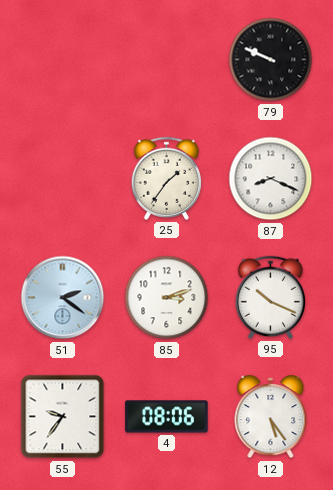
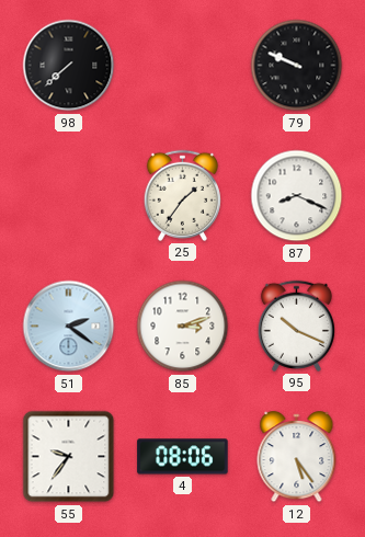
98: none -> 7:38 (69, 66)
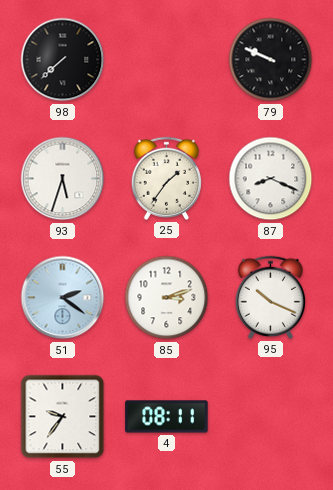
93: none -> 5:33 (63, 179)
4: 08:06 -> 08:11 (167, 417)
12: 5:24 -> none (297, 457)
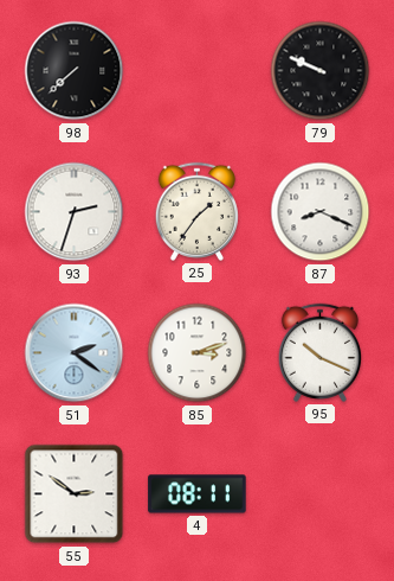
93: 5:33 -> 2:33 (75, 212)
55: 9:36 -> 2:51 (75, 494)
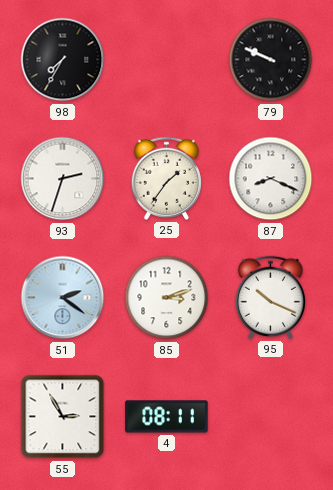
98: 7:38 -> 7:35 (63, 60)
55: 2:51 -> 2:55 (63, 417)
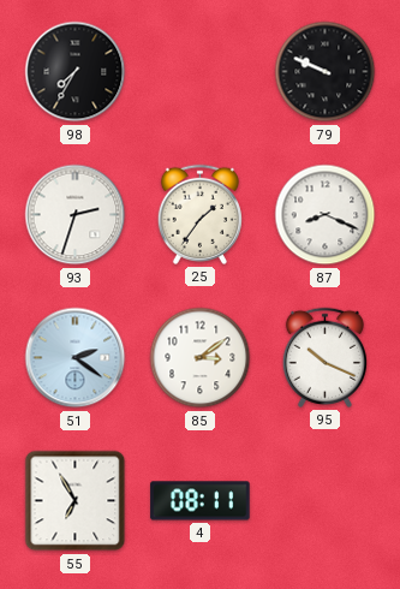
85: 3:12 -> 3:09 (201, 358)
55: 2:55 -> 6:55 (76, 501)
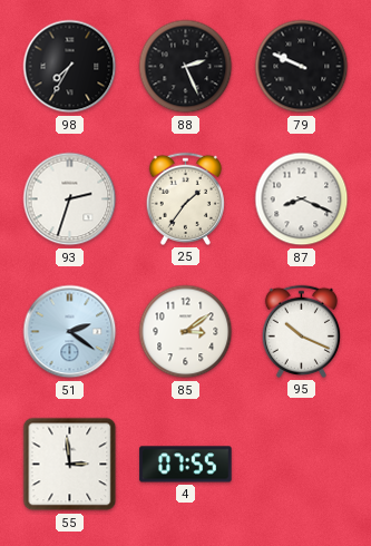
88: none -> 2:26 (186, 67)
55: 6:55 -> 2:59 (70, 465)
4: 08:11 -> 07:55 (186, 465)
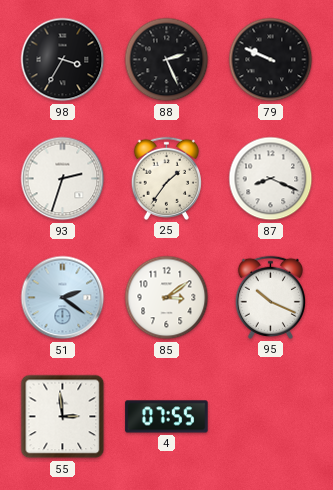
98: 7:35 -> 3:35 (63, 60)
